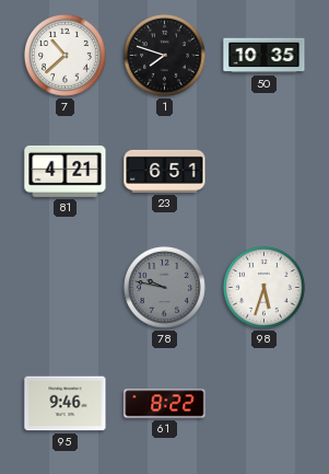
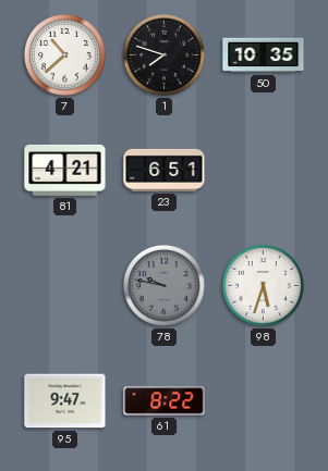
95: 9:46 -> 9:47 (65, 401)
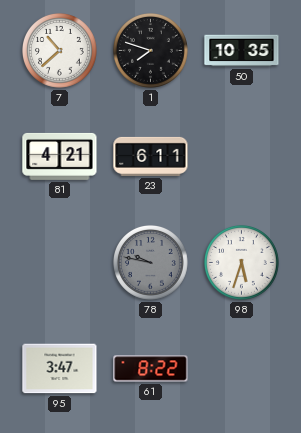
23: 6:51 -> 6:11 (151, 156)
95: 9:47 -> 3:47 (60, 369)
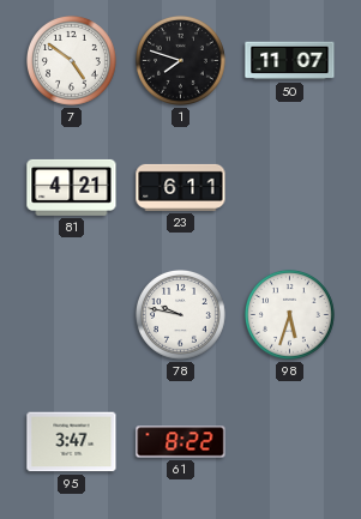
7: 10:38 -> 4:51 (72, 61)
50: 10:35 -> 11:07 (290, 61)
78 dial: grey -> white (181, 315)
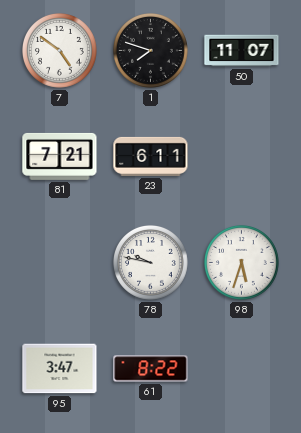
81: 4:21 -> 7:21 (60, 156)
